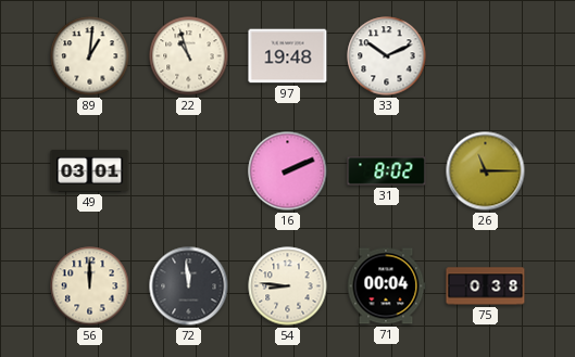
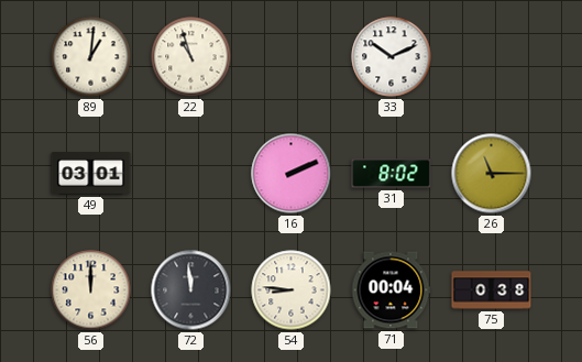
97: 19:48 -> none (288, 56)
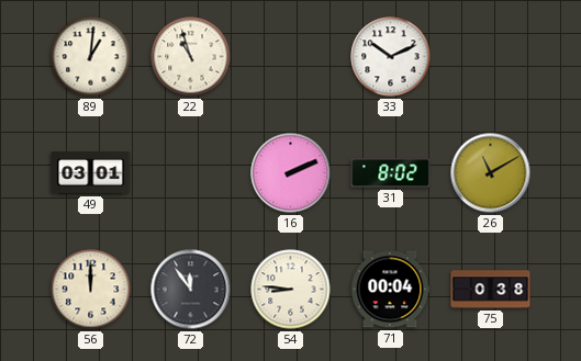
26: 11:15 -> 11:10 (491, 173)
72: 11:59 -> 11:54 (191, 290)
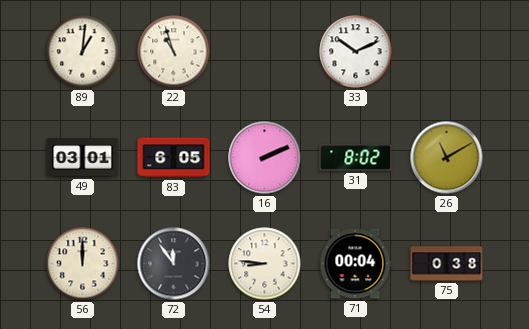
83: none -> 6:05 (174, 158)
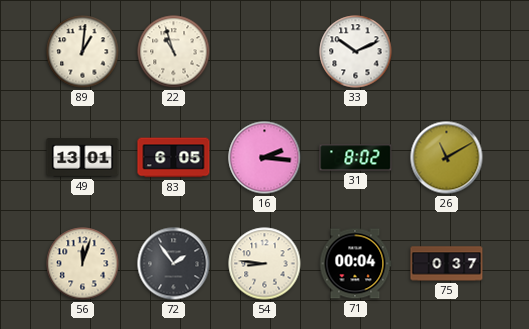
49: 03:01 -> 13:01 (83, 158)
16: 2:11 -> 2:16 (265, 158)
56: 12:00 -> 12:03 (83, 264)
72: 11:54 -> 1:54 (174, 264)
75: 0:38 -> 0:37 (447, 264)
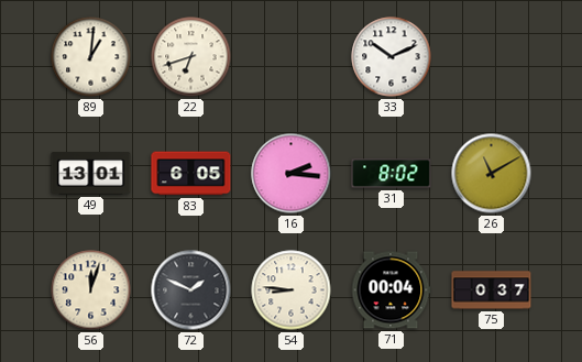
22: 10:57 -> 6:42 (191, 57)
72: 1:54 -> 1:49 (191, 290)
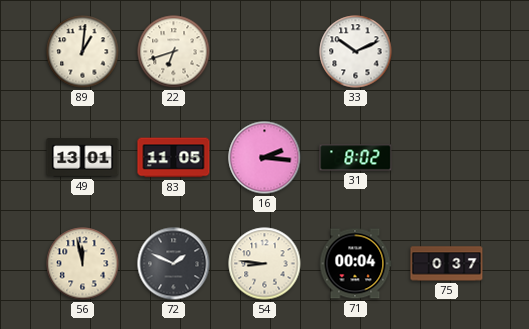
83: 6:05 -> 11:05 (174, 158)
26: 11:10 -> none (492, 174)
56: 12:03 -> 11:58 (83, 264)
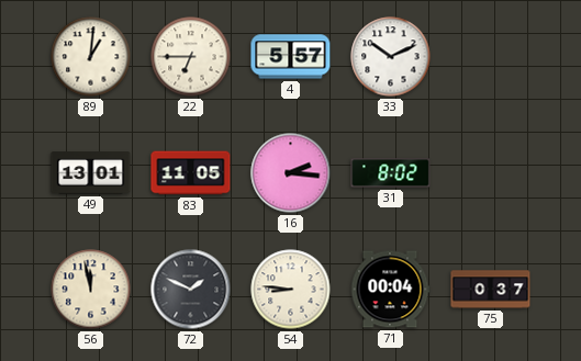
22: 6:42 -> 6:45 (191, 57)
4: none -> 5:57 (291, 57)
